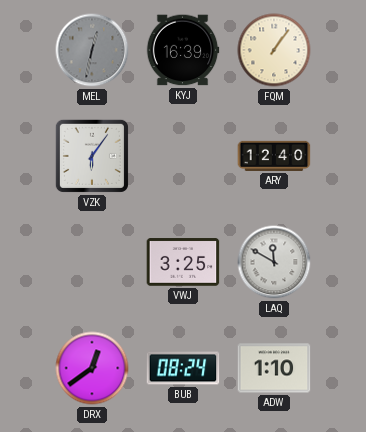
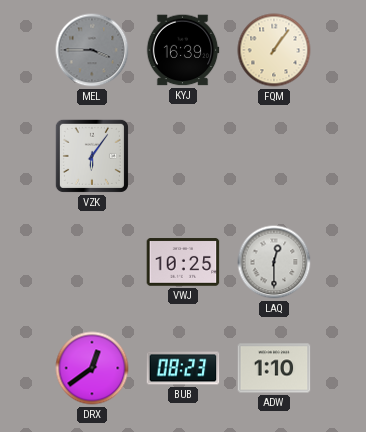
MEL: 12:32 -> 3:45 (92, 50)
ARY: 12:40 -> none (274, 156)
VWJ: 3:25 -> 10:25 (183, 262)
LAQ: 11:50 -> 12:30 (274, 262)
BUB: 08:24 -> 08:23 (183, 368)
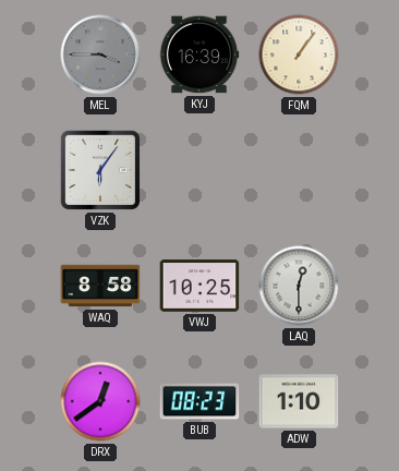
WAQ: none -> 8:58 (100, 286)
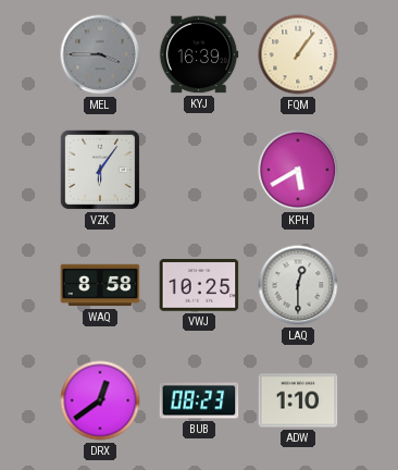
KPH: none -> 5:40 (298, 170)
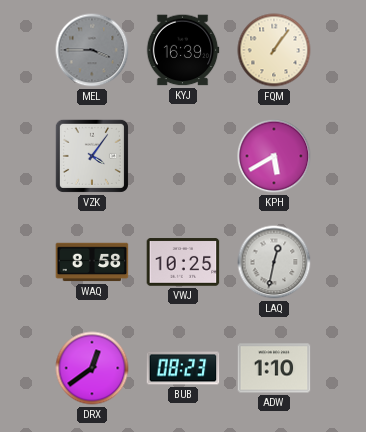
VZK: 6:06 -> 4:06 (92, 156)
LAQ: 12:30 -> 12:32 (274, 262)
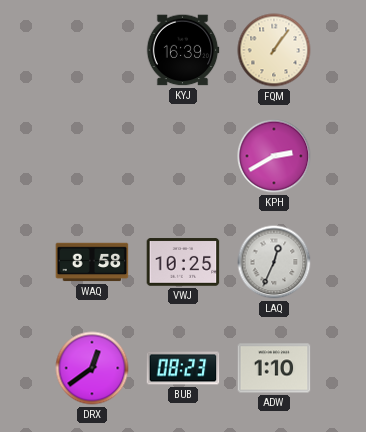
MEL: 3:45 -> none (92, 50)
VZK: 4:06 -> none (92, 156)
KPH: 5:40 -> 2:40 (274, 156)
LAQ: 12:32 -> 12:34 (274, 262)
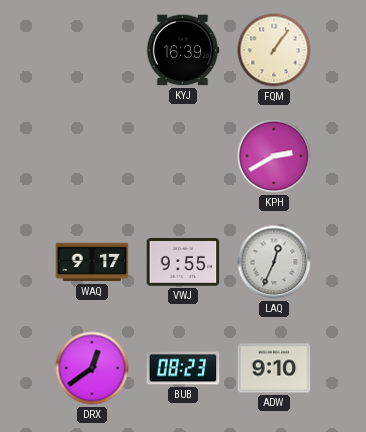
WAQ: 8:58 -> 9:17 (92, 262)
VWJ: 10:25 -> 9:55 (183, 262)
ADW: 1:10 -> 9:10 (274, 368)
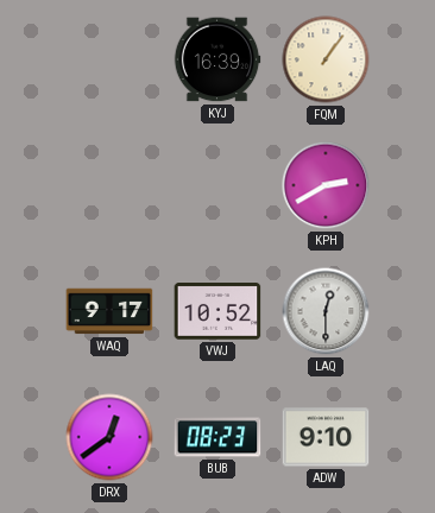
VWJ: 9:55 -> 10:52 (218, 311)
LAQ: 12:34 -> 12:30 (326, 311)
